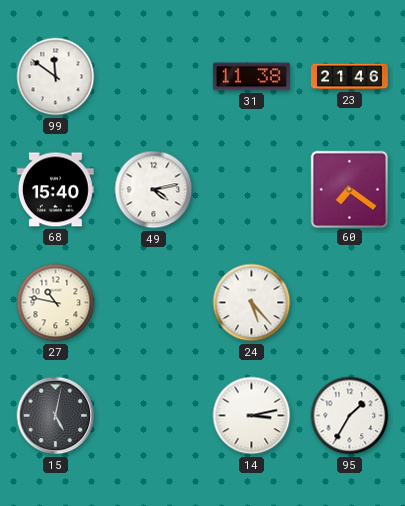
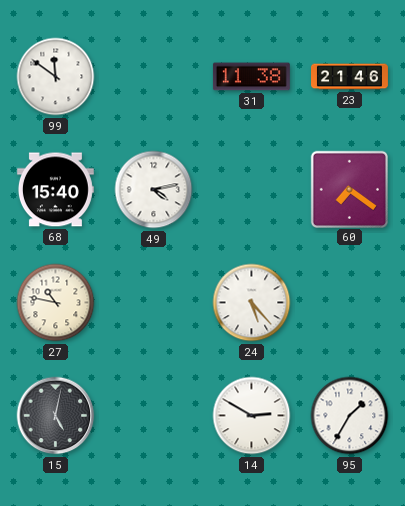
14: 3:13 -> 2:50 (252, 416)
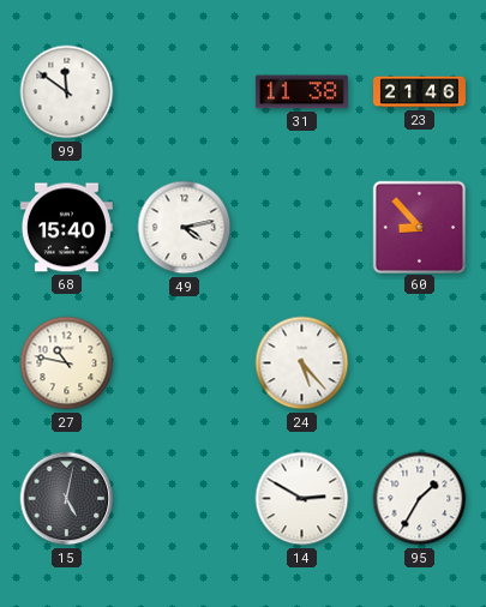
60: 7:21 -> 8:53 (419, 227)
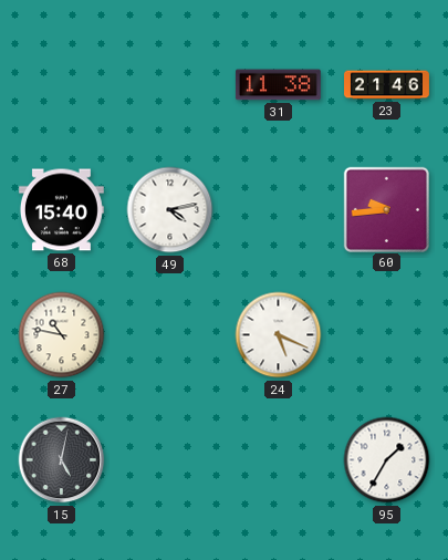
99: 11:51 -> none (67, 92)
60: 8:53 -> 9:44 (386, 209)
24: 5:23 -> 5:19 (279, 335)
14: 2:50 -> none (302, 499)
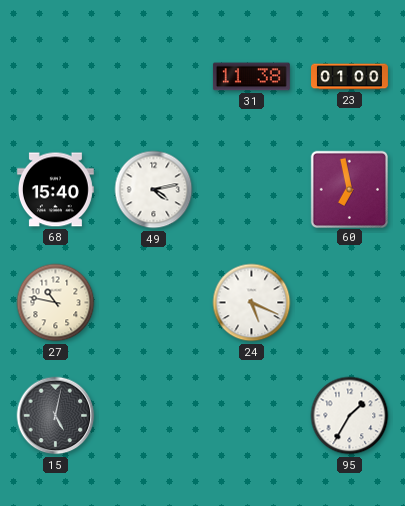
23: 21:46 -> 01:00 (350, 77)
60: 9:44 -> 6:58 (349, 189)
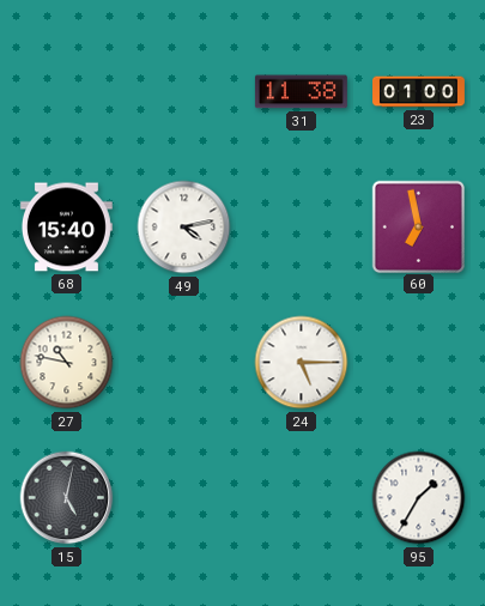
24: 5:19 -> 5:15 (302, 363)
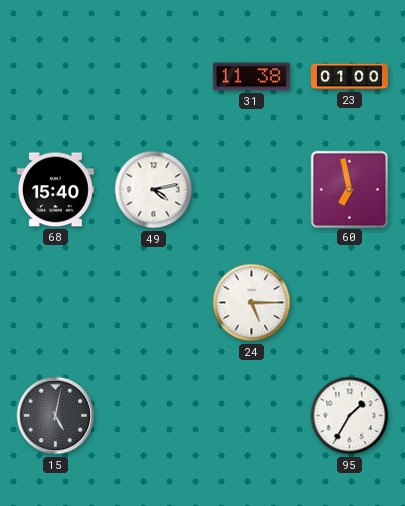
27: 10:47 -> none (67, 363)
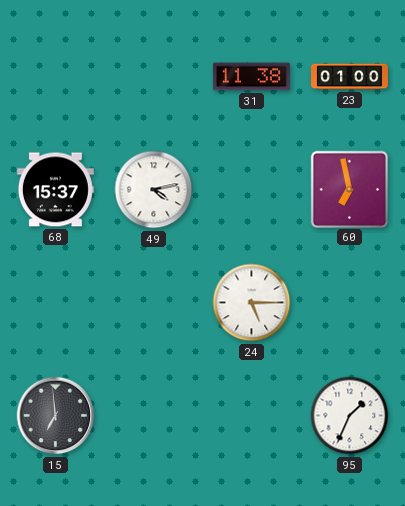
68: 15:40 -> 15:37 (55, 190)
15: 5:02 -> 6:59 (56, 416)
95: 1:35 -> 1:34 (350, 416)
